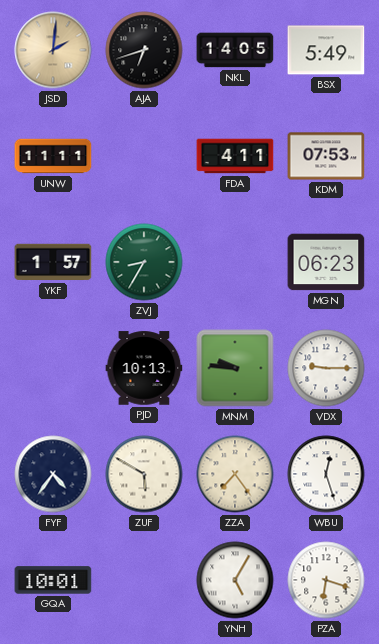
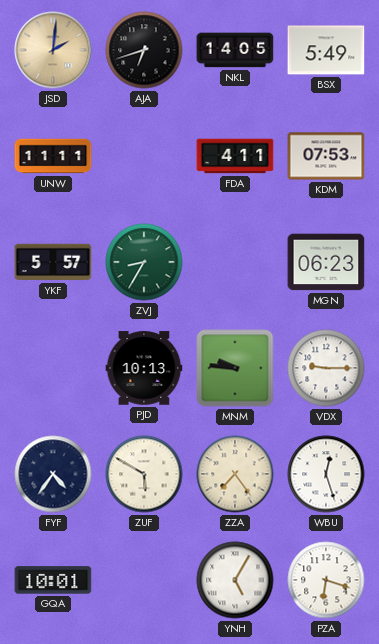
YKF: 1:57 -> 5:57 (53, 262)
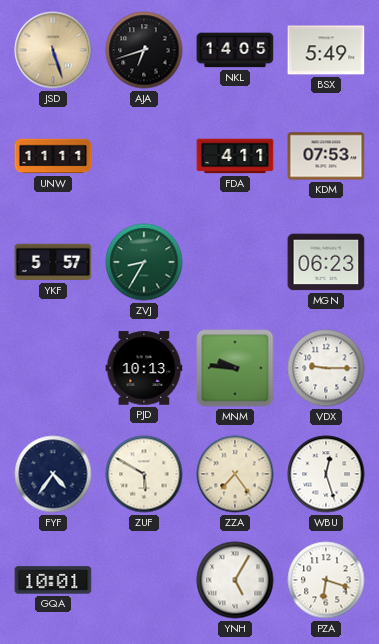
JSD: 2:01 -> 5:27 (53, 50)
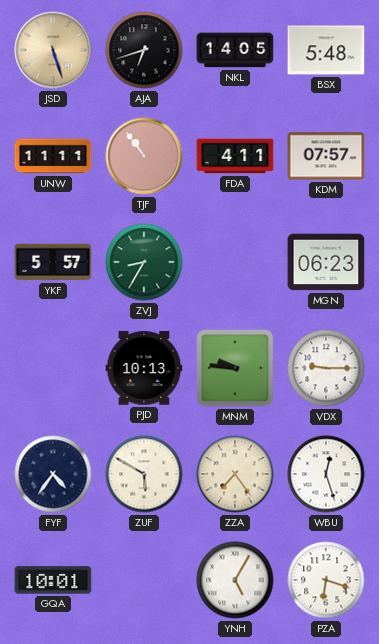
BSX: 5:49 -> 5:48 (326, 50)
TJF: none -> 10:54 (144, 156)
KDM: 07:53 -> 07:57 (326, 156)
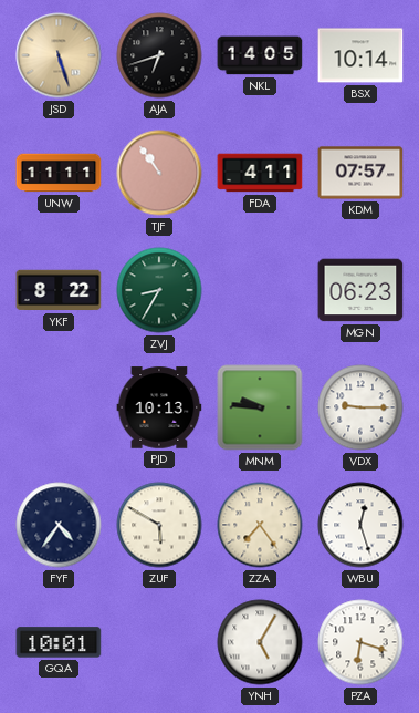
BSX: 5:48 -> 10:14 (360, 55)
YKF: 5:57 -> 8:22 (59, 290)
